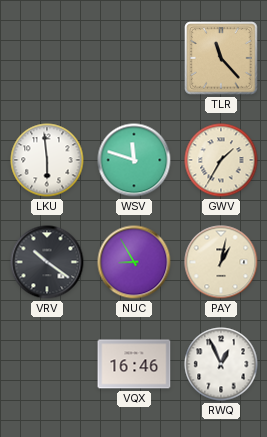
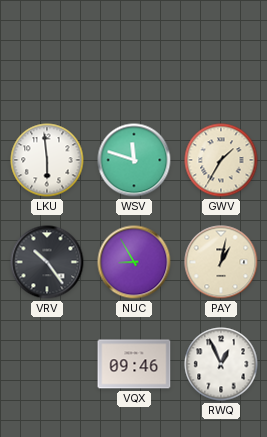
TLR: 11:23 -> none (221, 58)
VRV: 10:21 -> 10:24 (47, 262)
VQX: 16:46 -> 09:46 (134, 364)
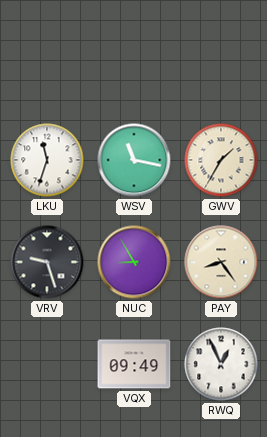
LKU: 5:59 -> 11:33 (47, 160)
WSV: 11:48 -> 11:17 (134, 160)
VRV: 10:24 -> 9:27 (47, 262)
PAY: 1:02 -> 8:24 (221, 262)
VQX: 09:46 -> 09:49 (134, 364)
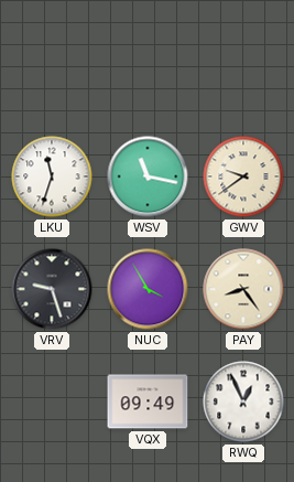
GWV: 1:35 -> 9:39 (243, 176)
NUC: 8:55 -> 3:55 (148, 289)
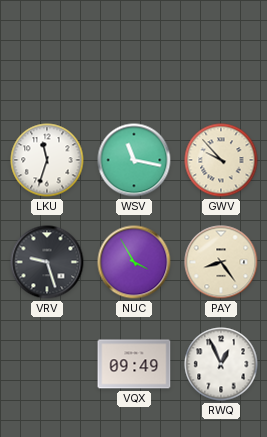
GWV: 9:39 -> 9:53 (221, 160)
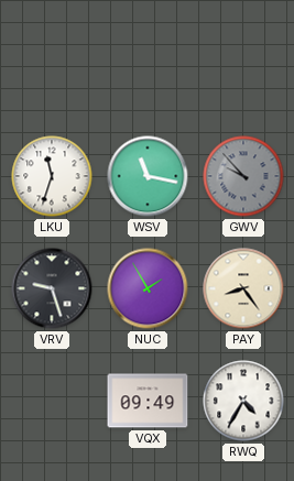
GWV dial: cream -> grey (243, 176)
NUC: 3:55 -> 1:55 (148, 288)
RWQ: 12:56 -> 4:35 (243, 401)
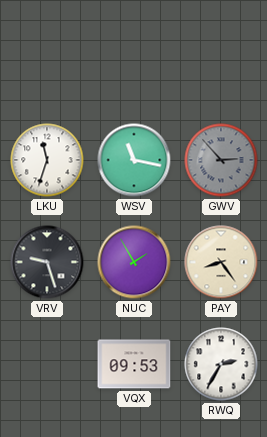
GWV: 9:53 -> 2:53 (221, 160)
VQX: 09:49 -> 09:53 (134, 364)
RWQ: 4:35 -> 2:35 (221, 364)
